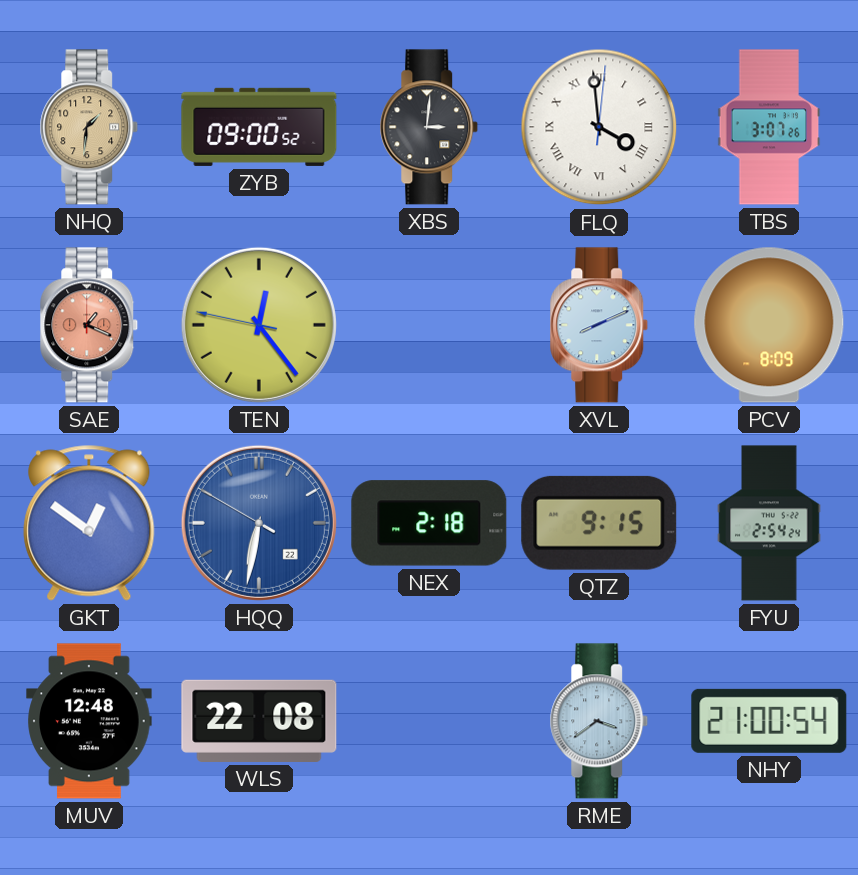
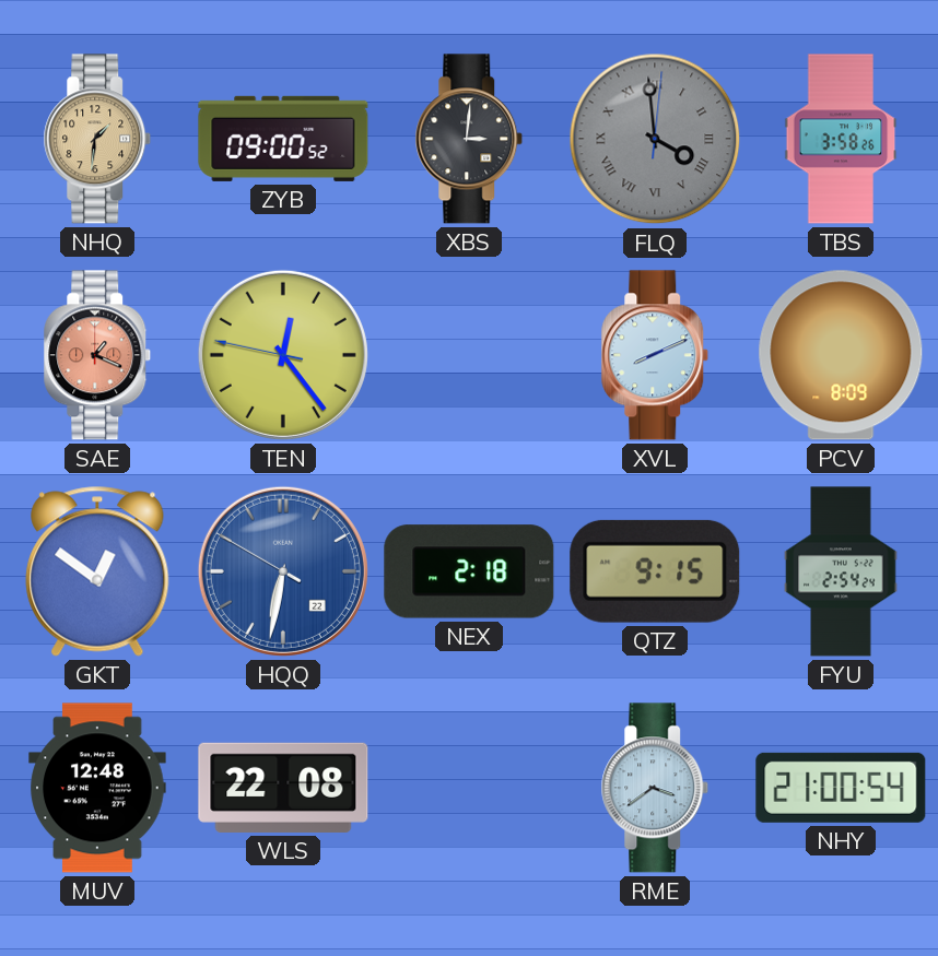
FLQ dial: white -> grey (655, 139)
TBS: 3:07 -> 3:58 (841, 139)
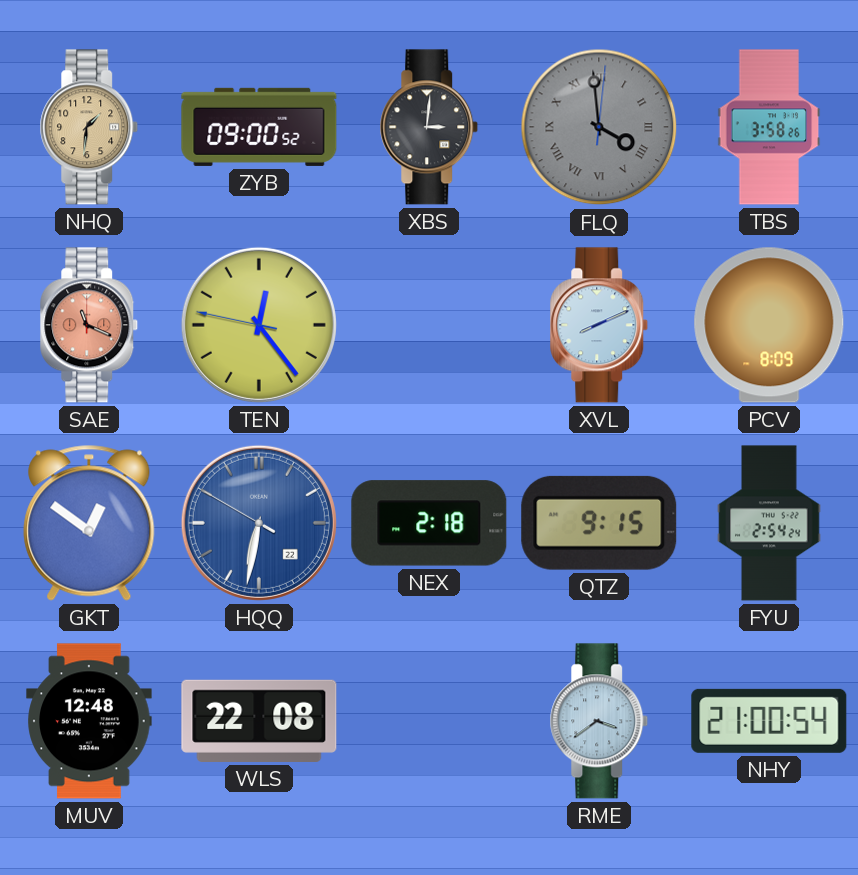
SAE: 1:19 -> 11:19 (89, 325)
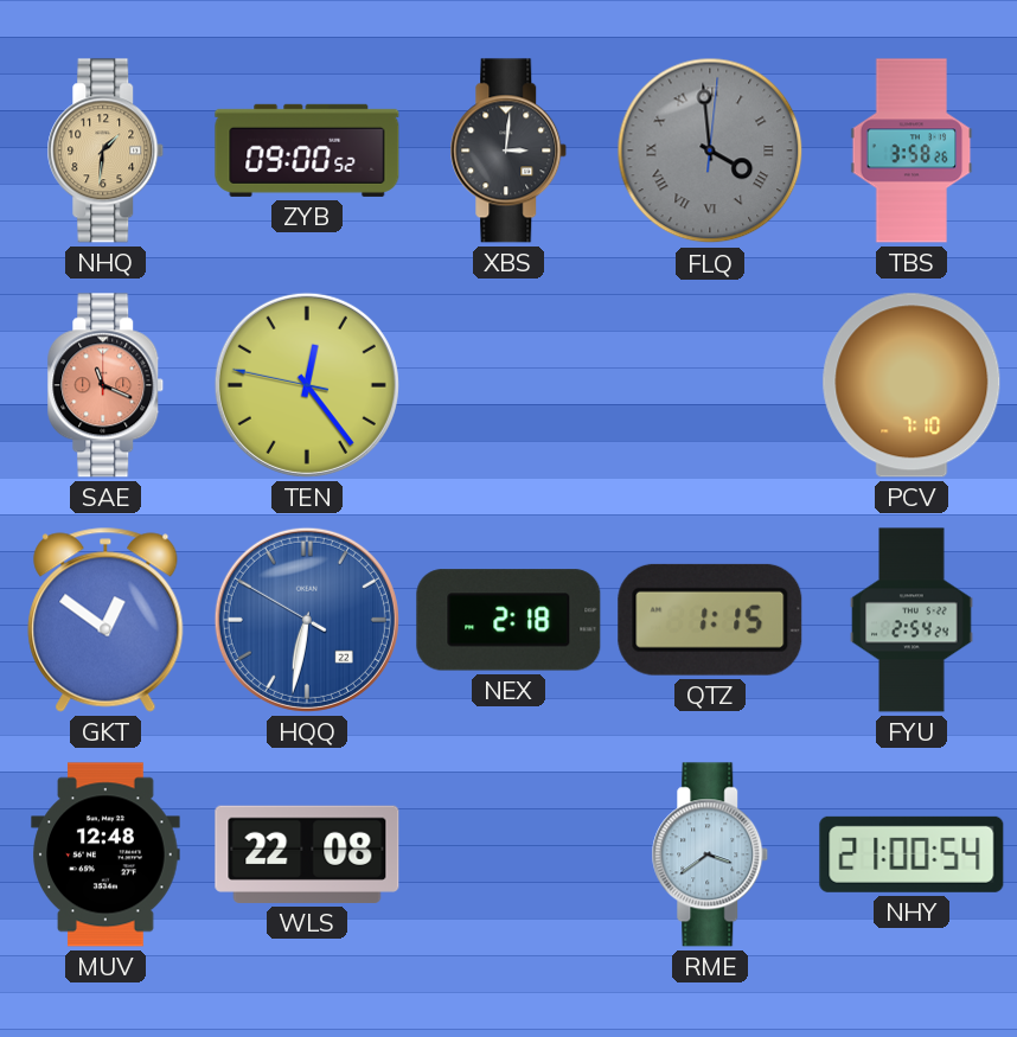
XVL: 8:11 -> none (599, 325)
PCV: 8:09 -> 7:10 (912, 385)
QTZ: 9:15 -> 1:15 (710, 620)
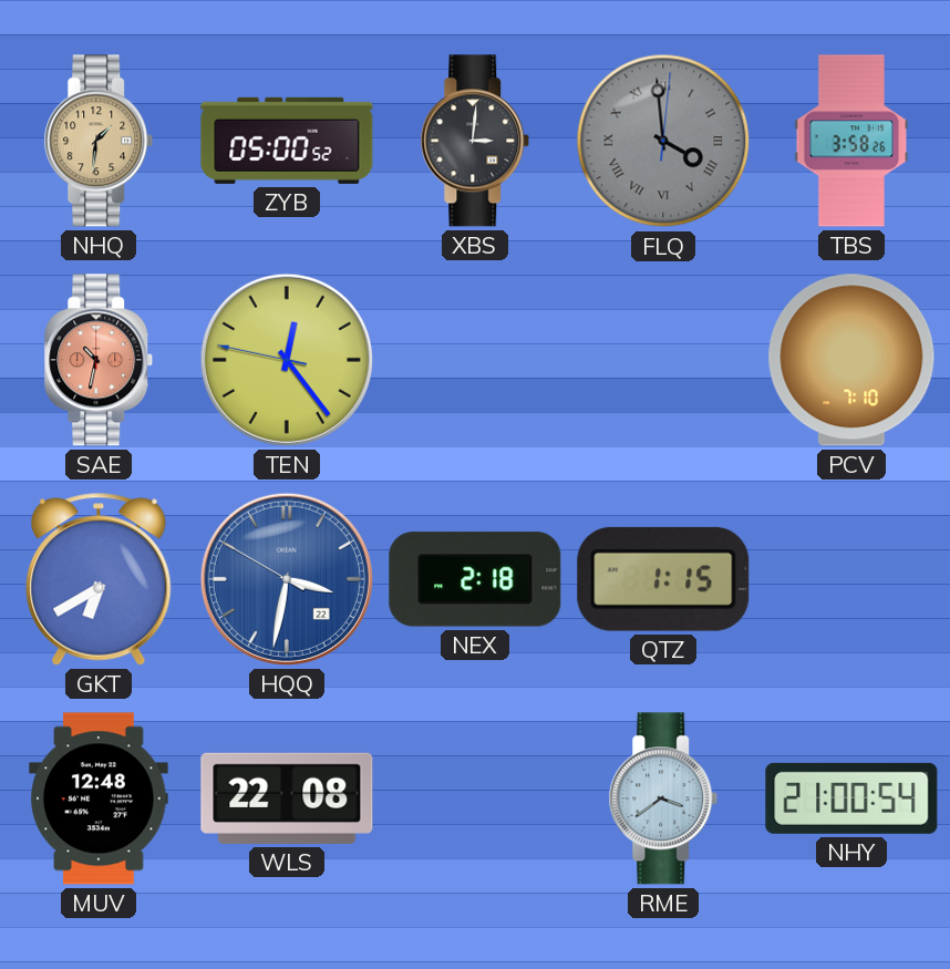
ZYB: 09:00 -> 05:00 (287, 141)
SAE: 11:19 -> 10:32 (99, 360)
GKT: 12:51 -> 6:40 (99, 579)
HQQ: 6:31 -> 3:31 (287, 579)
FYU: 2:54 -> none (912, 620)
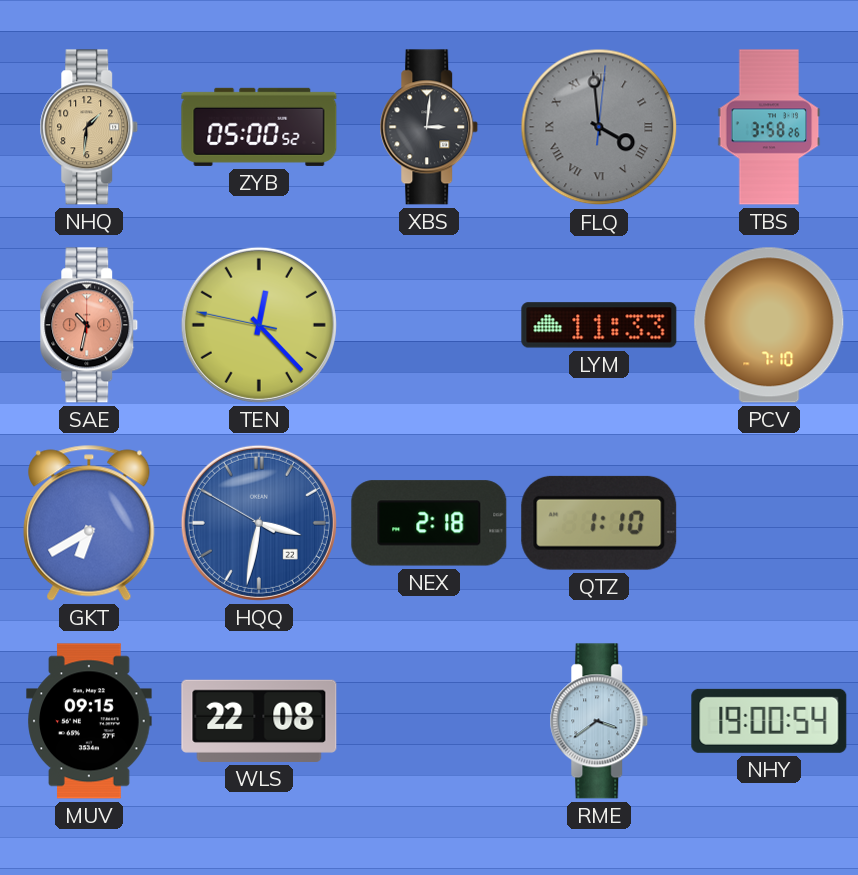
TEN: 12:23 -> 12:22 (259, 325)
LYM: none -> 11:33 (599, 325)
QTZ: 1:15 -> 1:10 (599, 523)
MUV: 12:48 -> 09:15 (89, 721)
NHY: 21:00 -> 19:00 (769, 721)
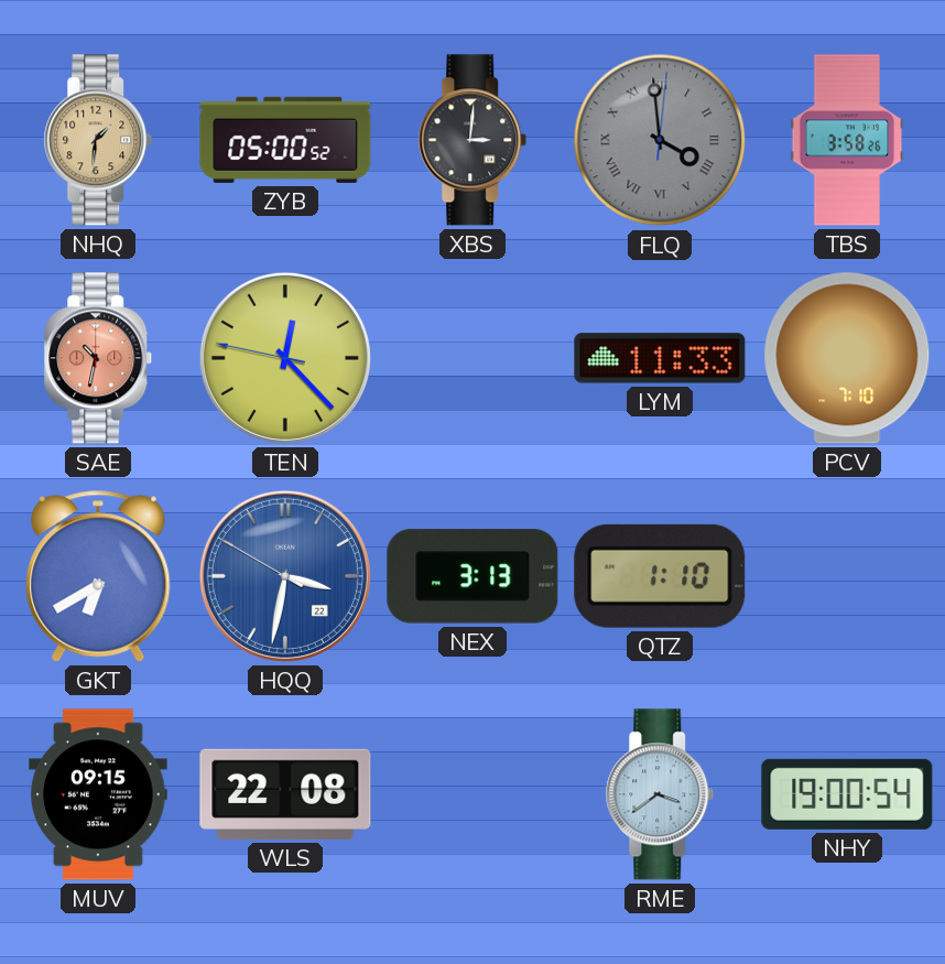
NEX: 2:18 -> 3:13 (472, 576)
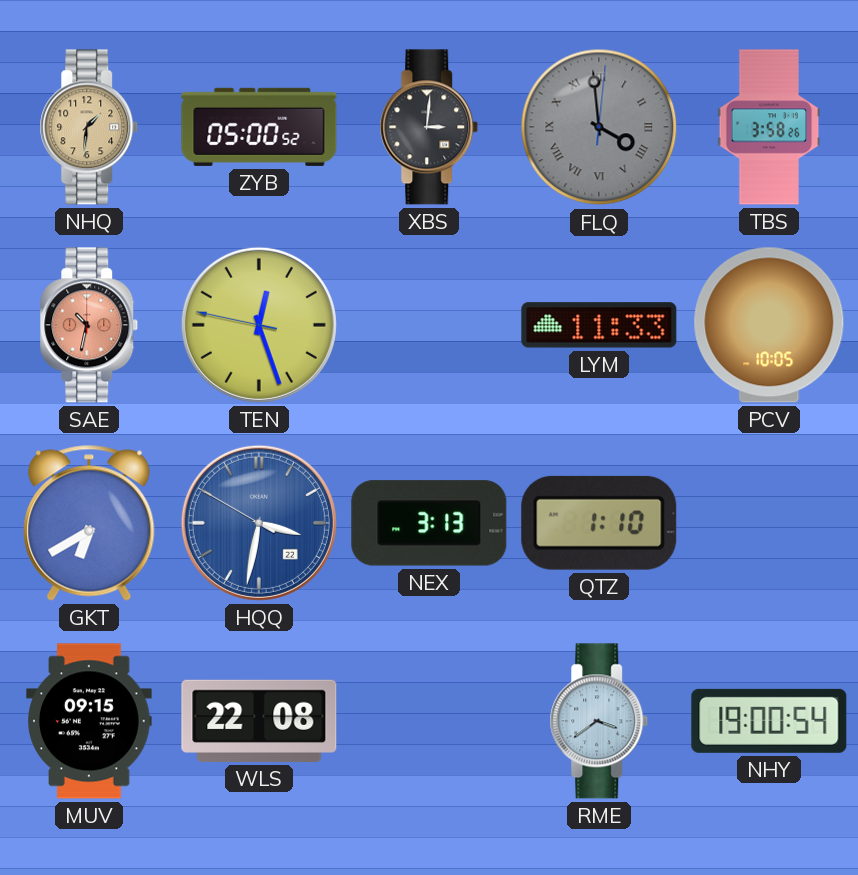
TEN: 12:22 -> 12:26 (259, 325)
PCV: 7:10 -> 10:05 (769, 325)
